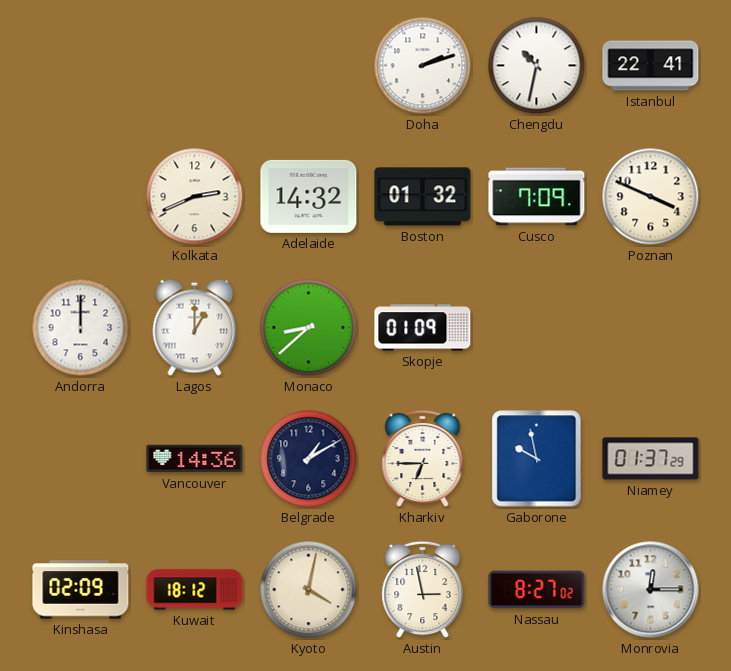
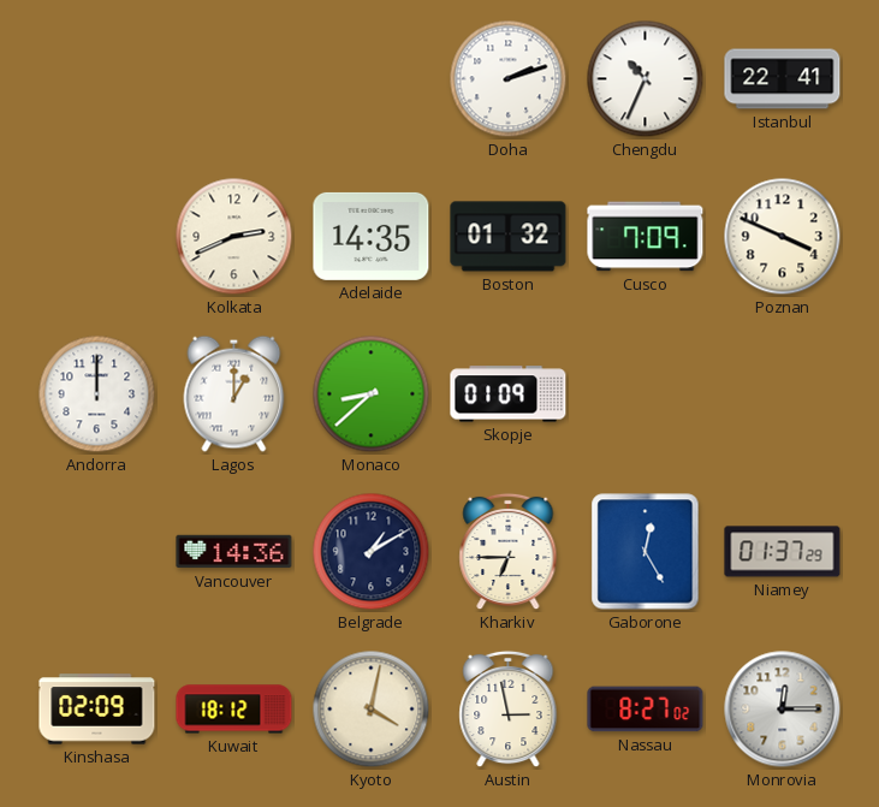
Chengdu: 10:32 -> 10:34 (646, 79)
Adelaide: 14:32 -> 14:35 (372, 236)
Gaborone: 9:58 -> 12:25 (646, 552)
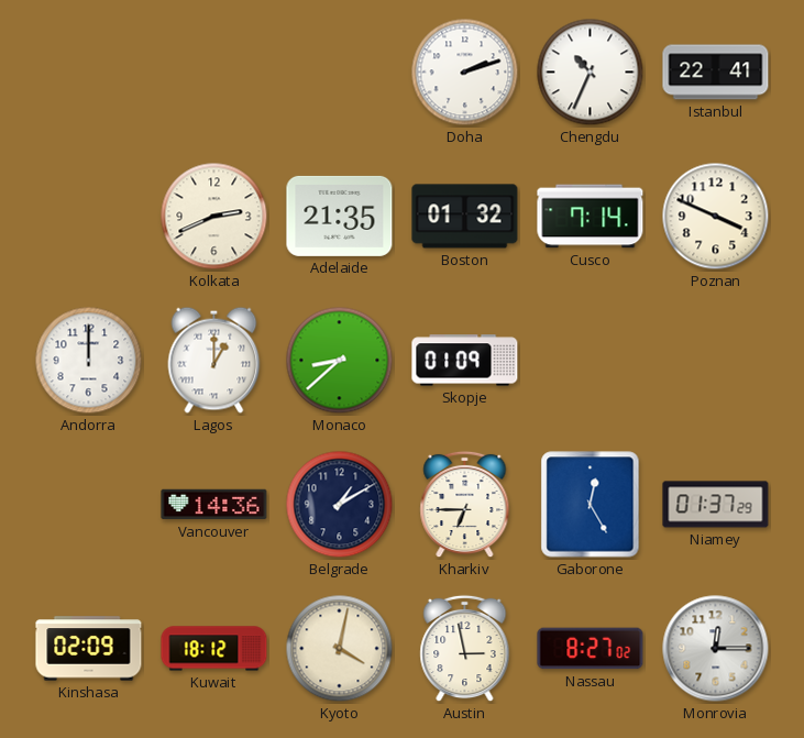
Adelaide: 14:35 -> 21:35 (340, 216)
Cusco: 7:09 -> 7:14 (591, 217)
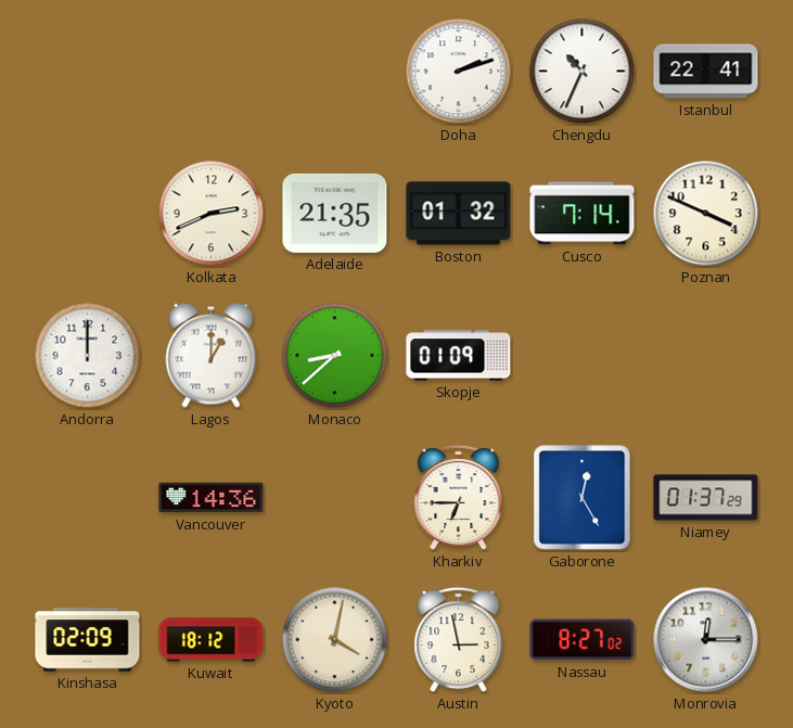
Belgrade: 1:10 -> none (340, 505)
